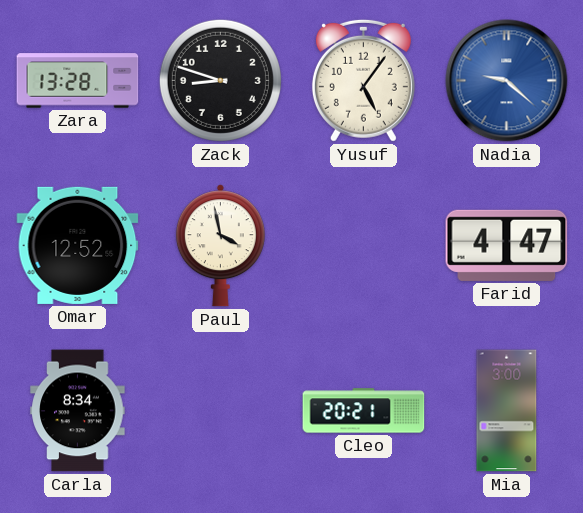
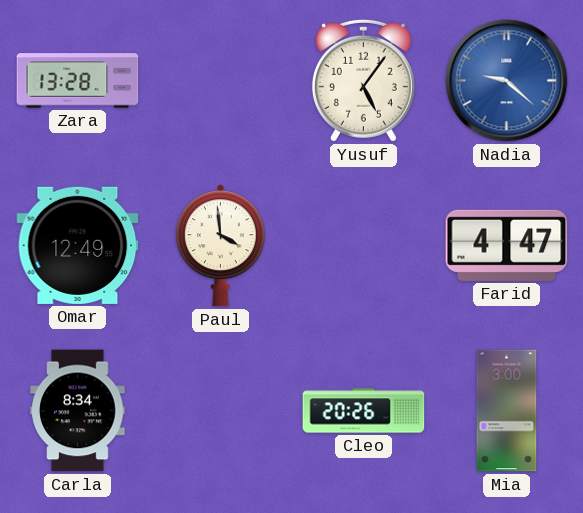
Zack: 8:48 -> none (220, 80)
Omar: 12:52 -> 12:49 (78, 245)
Paul: 3:58 -> 3:59 (220, 246)
Cleo: 20:21 -> 20:26 (364, 411)
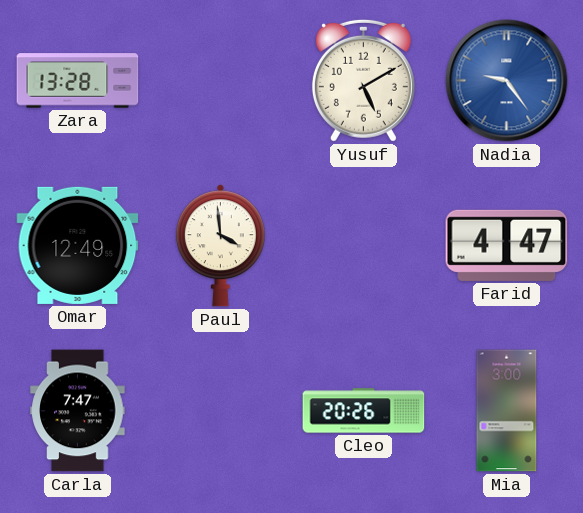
Yusuf: 5:06 -> 5:10 (363, 80)
Nadia: 9:22 -> 9:24 (507, 81)
Carla: 8:34 -> 7:47 (78, 411)
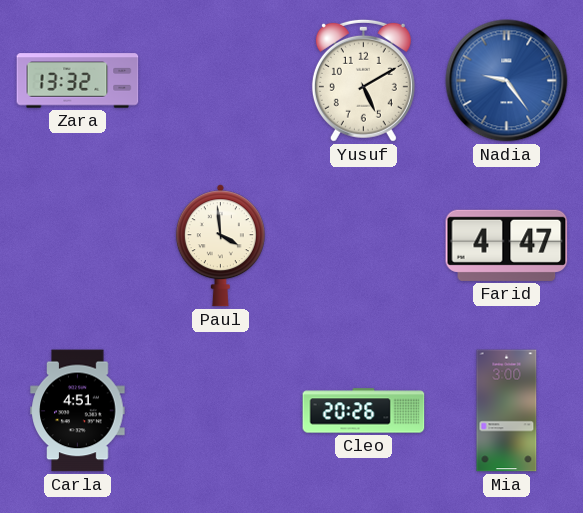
Zara: 13:28 -> 13:32 (78, 81)
Omar: 12:49 -> none (78, 245)
Carla: 7:47 -> 4:51 (78, 411)
